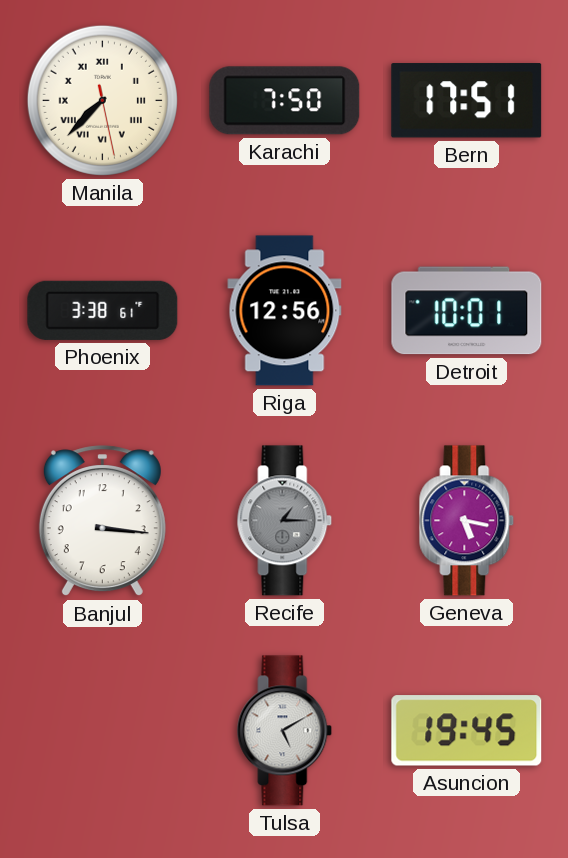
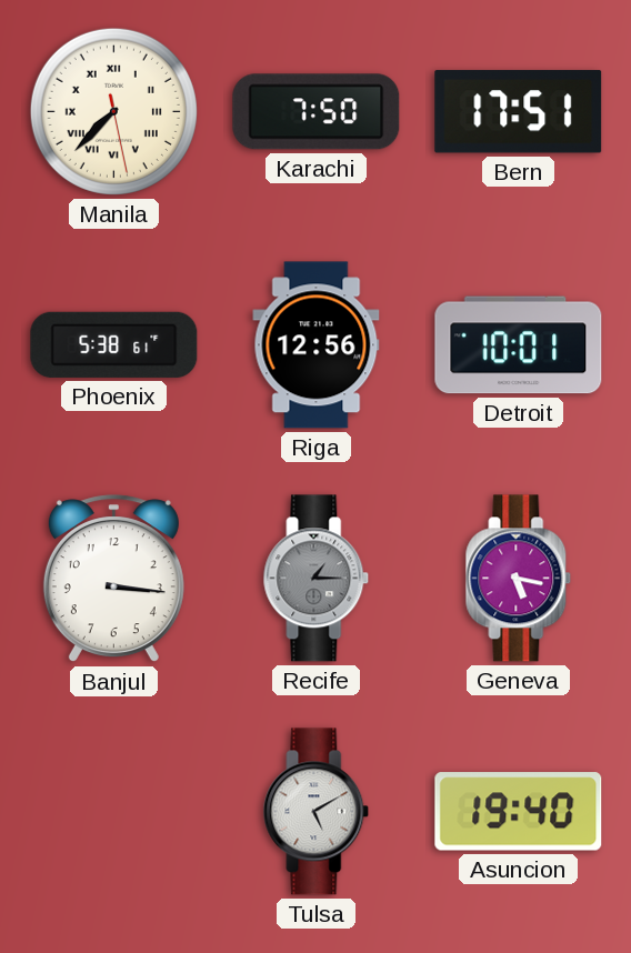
Phoenix: 3:38 -> 5:38 (114, 344)
Asuncion: 19:45 -> 19:40 (519, 812)
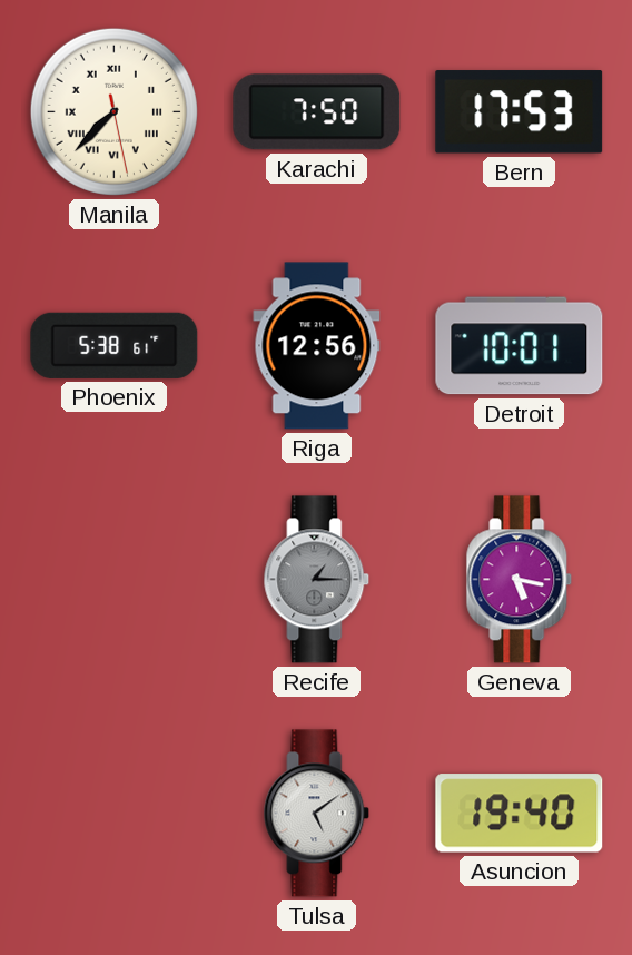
Bern: 17:51 -> 17:53 (520, 112)
Banjul: 3:16 -> none (113, 579)
Tulsa: 5:10 -> 5:09 (317, 814)
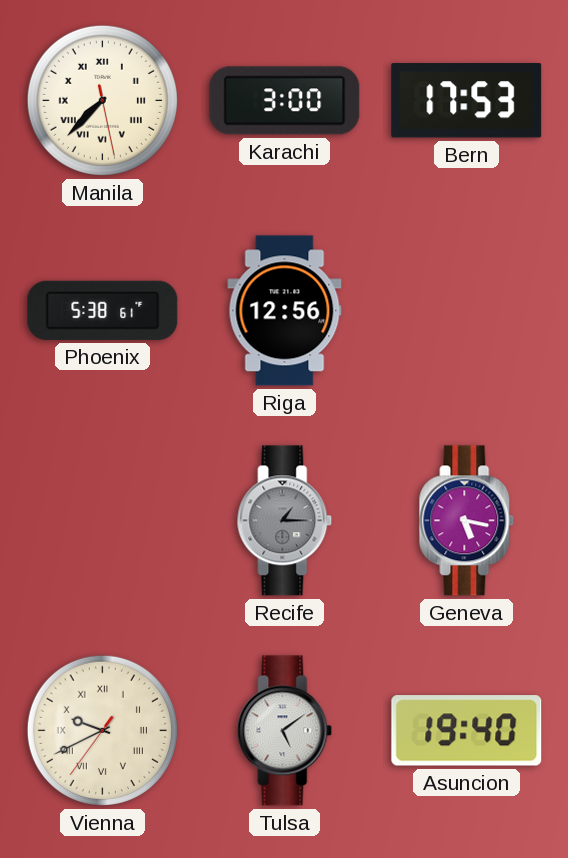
Karachi: 7:50 -> 3:00 (285, 101)
Detroit: 10:01 -> none (520, 346)
Vienna: none -> 9:40 (102, 730)
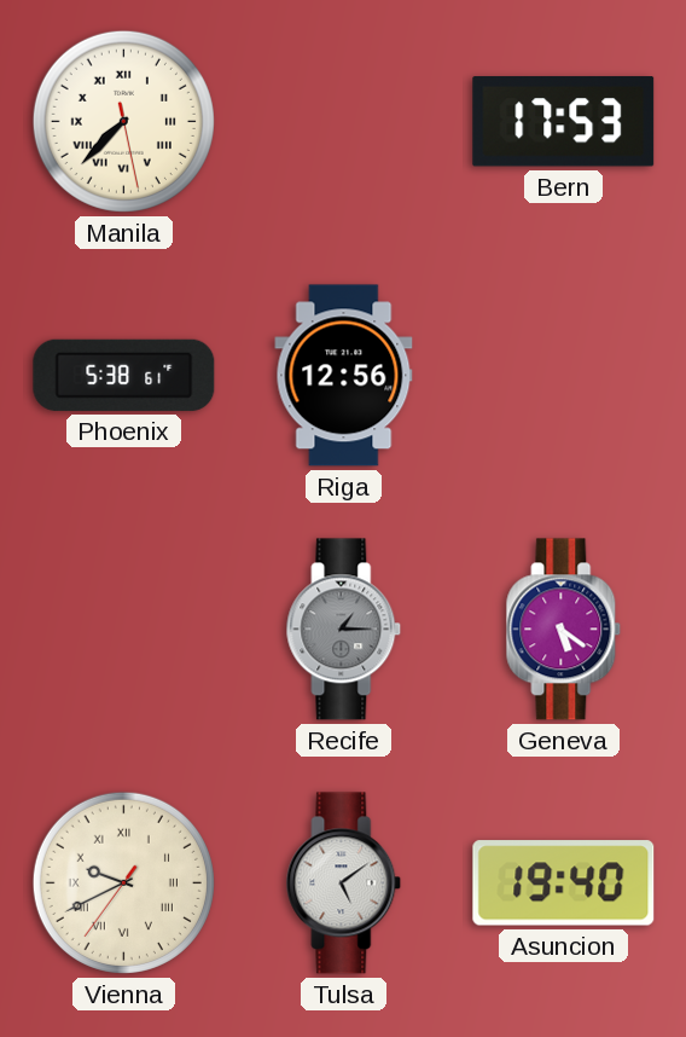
Karachi: 3:00 -> none (285, 101)
Geneva: 5:17 -> 5:21 (564, 630)
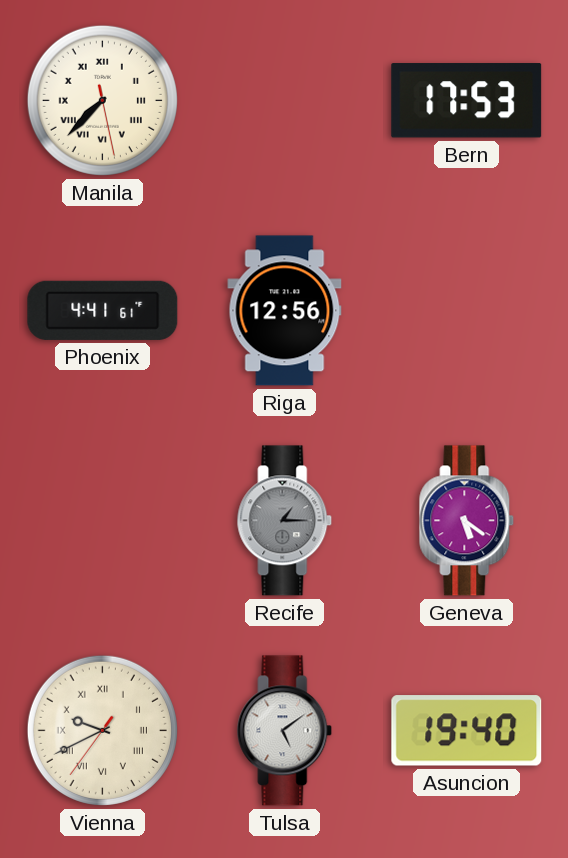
Phoenix: 5:38 -> 4:41 (103, 310)
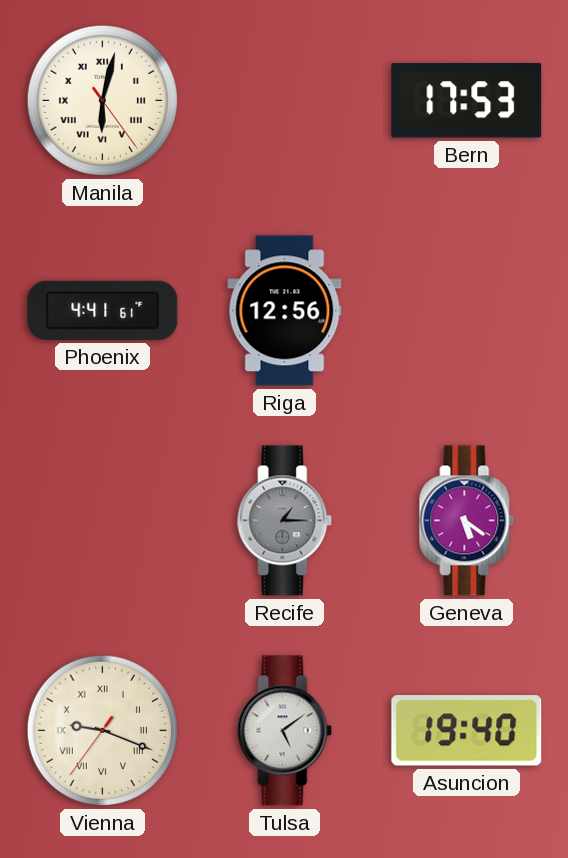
Manila: 7:37 -> 6:02 (102, 100)
Vienna: 9:40 -> 9:18 (102, 730)
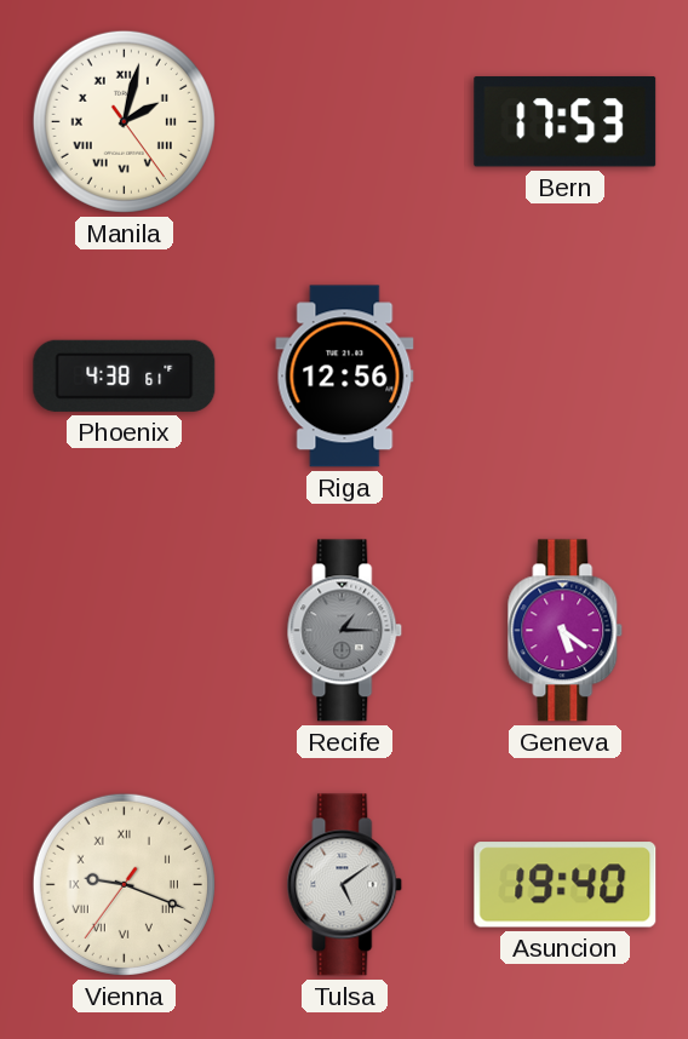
Manila: 6:02 -> 2:02 (124, 121)
Phoenix: 4:41 -> 4:38 (125, 375)
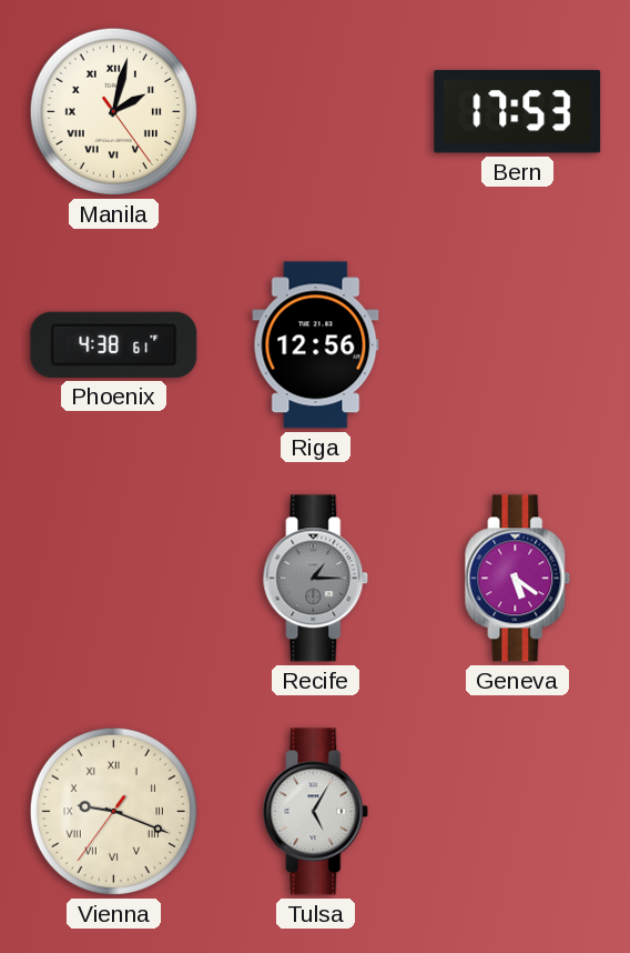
Tulsa: 5:09 -> 5:05 (316, 812)
Asuncion: 19:40 -> none (566, 885)
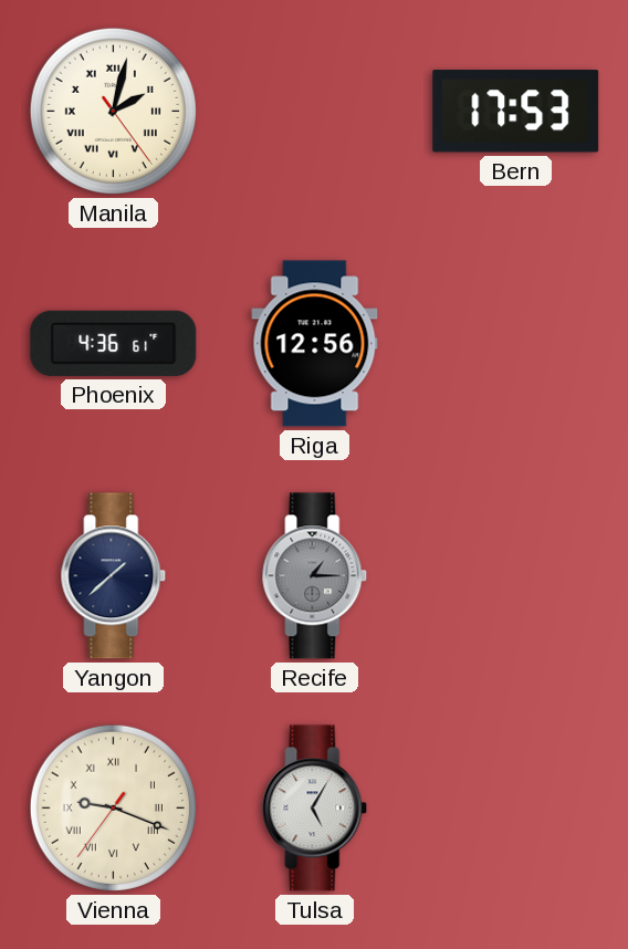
Phoenix: 4:38 -> 4:36 (114, 343)
Yangon: none -> 1:38 (114, 576)
Geneva: 5:21 -> none (518, 579)
